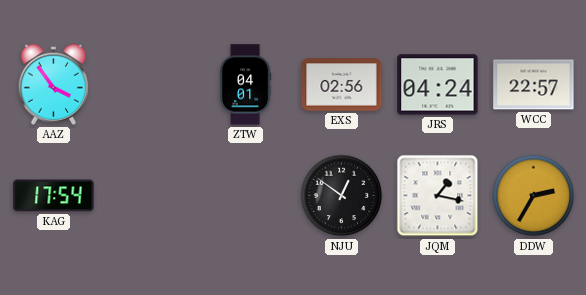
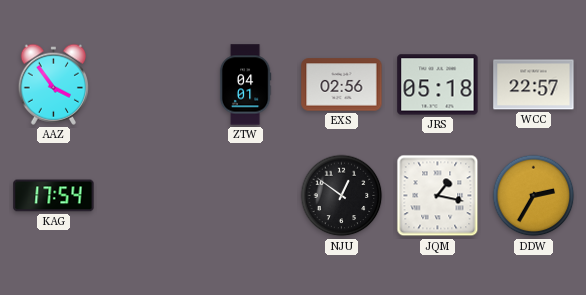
JRS: 04:24 -> 05:18 (438, 85)
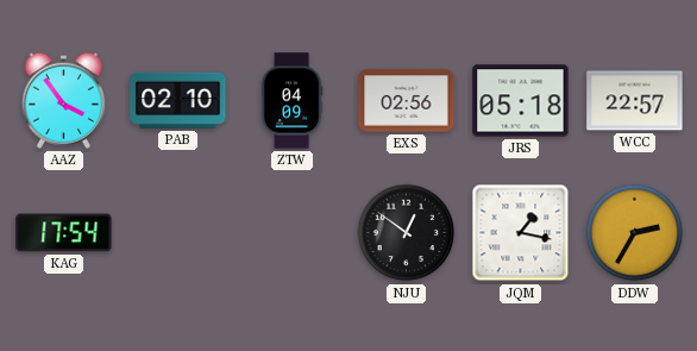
PAB: none -> 02:10 (178, 100)
ZTW: 04:01 -> 04:09 (291, 101)
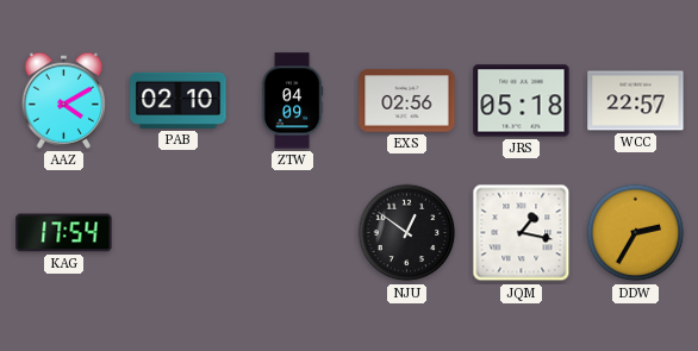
AAZ: 3:54 -> 4:10 (64, 100)
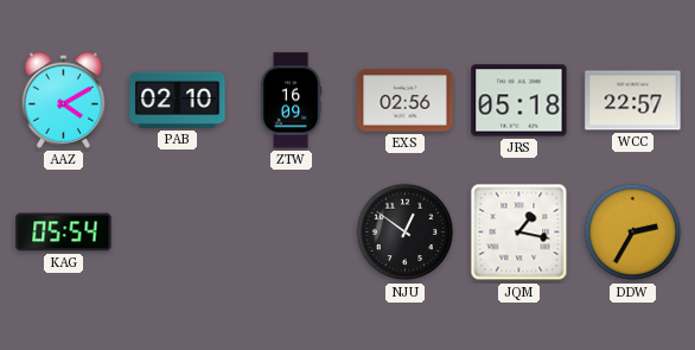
ZTW: 04:09 -> 16:09 (291, 101)
KAG: 17:54 -> 05:54 (64, 233)
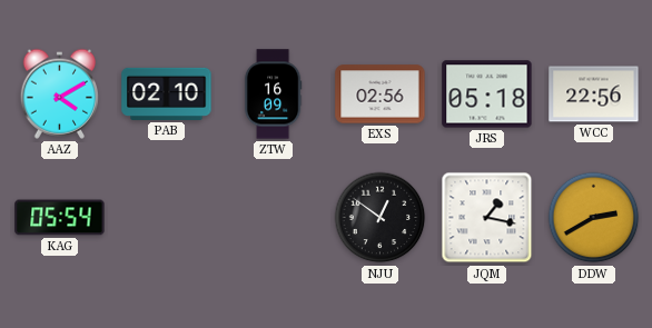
WCC: 22:57 -> 22:56 (594, 95)
DDW: 2:35 -> 2:40 (594, 218)
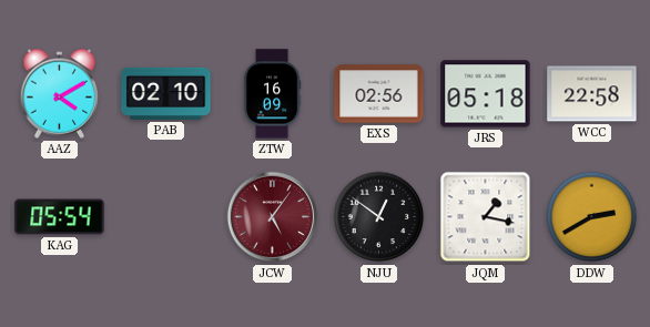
WCC: 22:56 -> 22:58 (592, 94)
JCW: none -> 5:06 (273, 217)
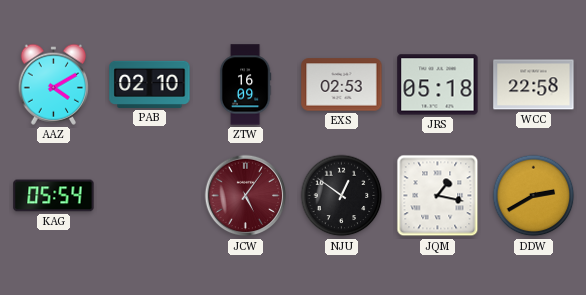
EXS: 02:56 -> 02:53 (342, 85)
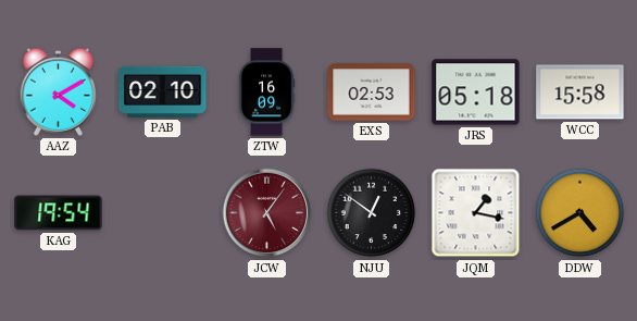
WCC: 22:58 -> 15:58 (580, 92)
KAG: 05:54 -> 19:54 (59, 213)
DDW: 2:40 -> 4:40 (580, 213)
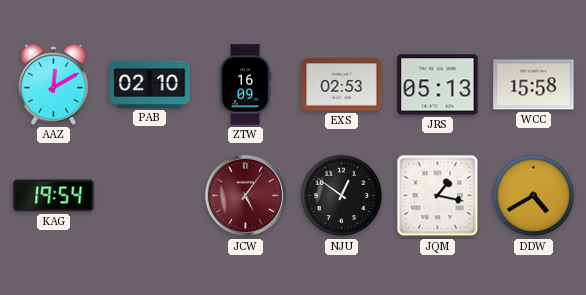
AAZ: 4:10 -> 12:10 (54, 84)
JRS: 05:18 -> 05:13 (438, 85)
